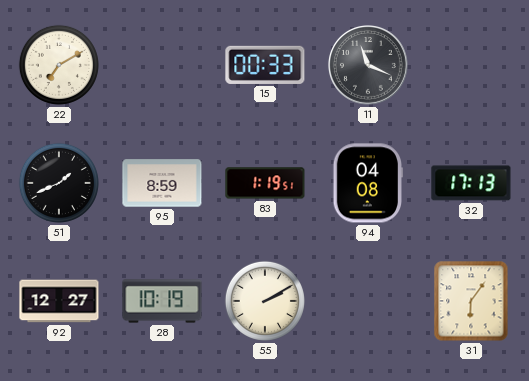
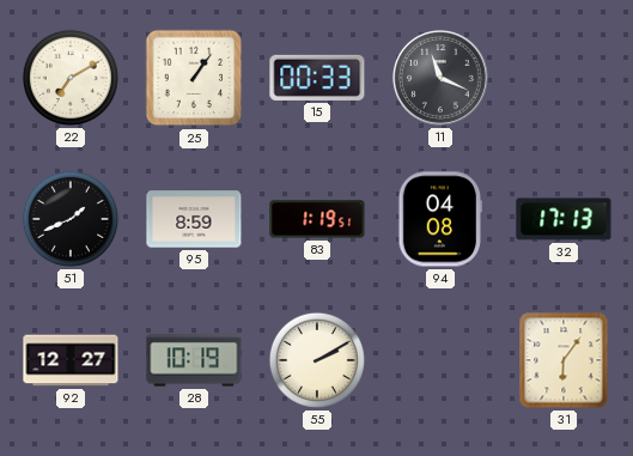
25: none -> 1:06 (194, 78)
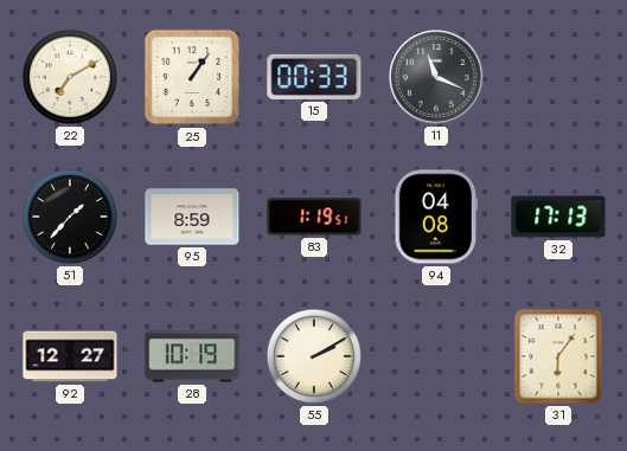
51: 1:41 -> 1:37 (70, 217)
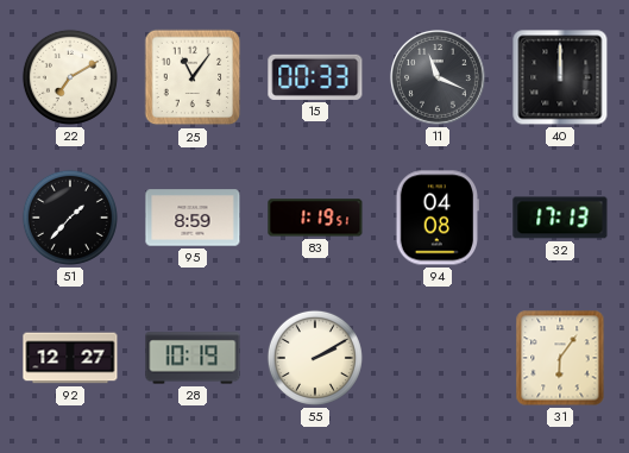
25: 1:06 -> 11:06 (193, 77)
40: none -> 12:00 (560, 77)
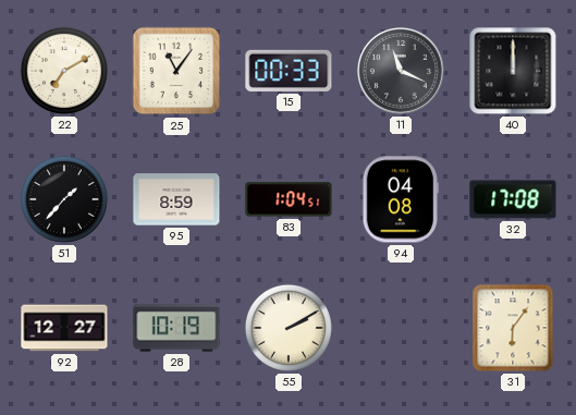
83: 1:19 -> 1:04 (289, 199)
32: 17:13 -> 17:08 (513, 199)
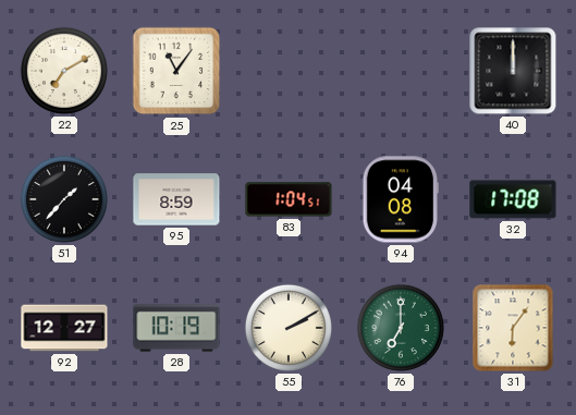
15: 00:33 -> none (289, 71)
11: 11:19 -> none (401, 72)
76: none -> 7:00 (401, 328)
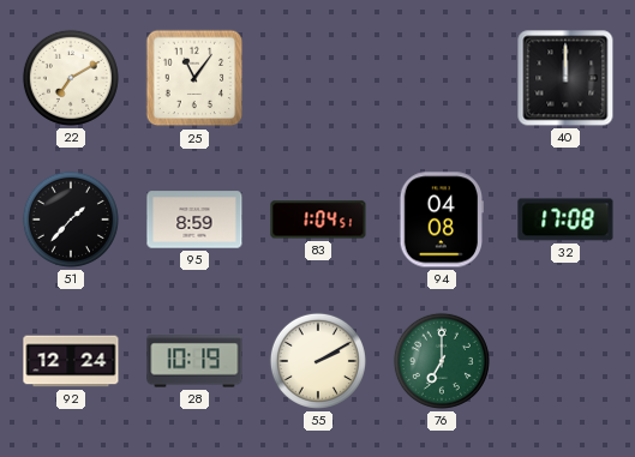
92: 12:27 -> 12:24 (71, 361)
31: 6:06 -> none (513, 328)
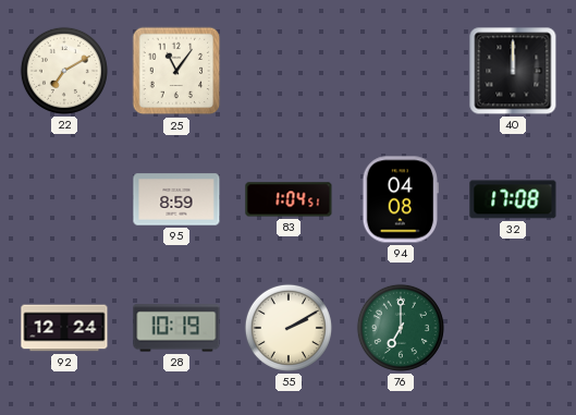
51: 1:37 -> none (71, 220)
